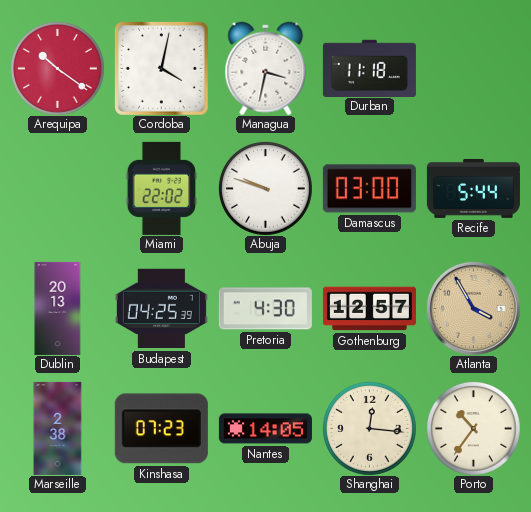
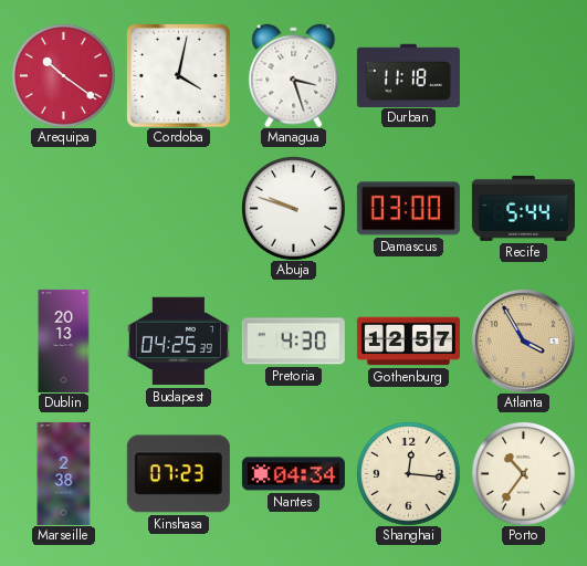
Managua: 3:32 -> 3:27 (294, 75)
Miami: 22:02 -> none (161, 188)
Nantes: 14:05 -> 04:34 (293, 474)
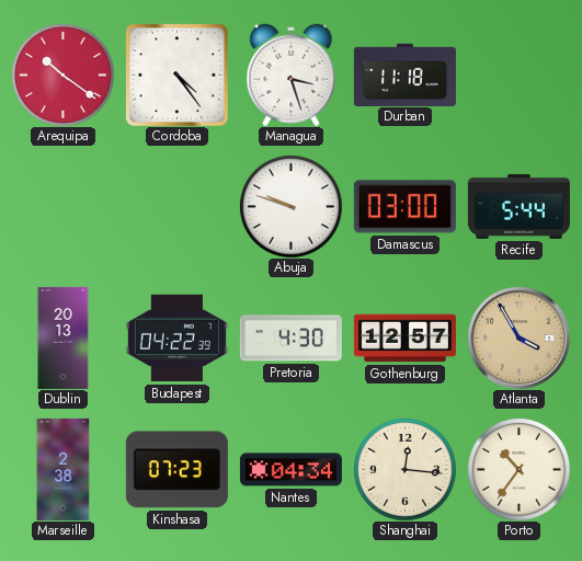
Cordoba: 4:02 -> 4:24 (178, 76)
Budapest: 04:25 -> 04:22 (176, 339)
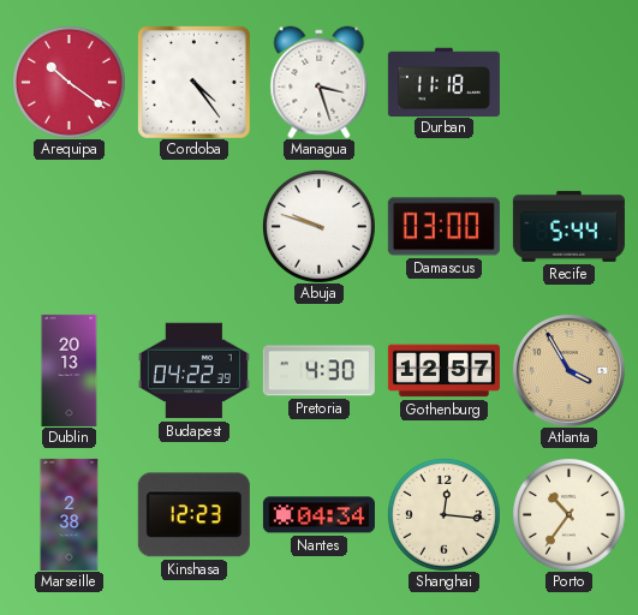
Kinshasa: 07:23 -> 12:23 (193, 515)
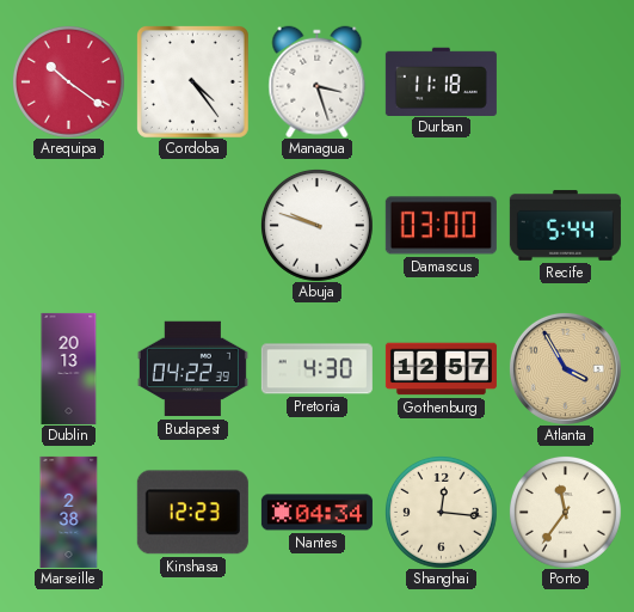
Porto: 10:36 -> 11:36 (566, 513)
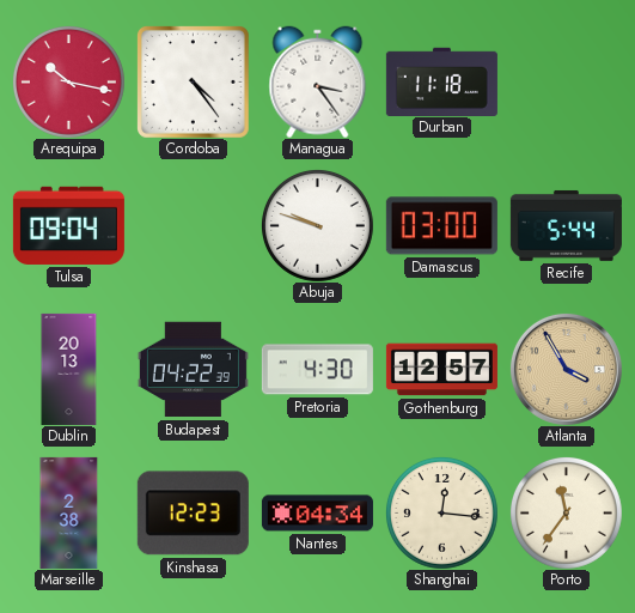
Arequipa: 10:21 -> 10:17 (69, 83)
Managua: 3:27 -> 3:24 (318, 81)
Tulsa: none -> 09:04 (68, 225)
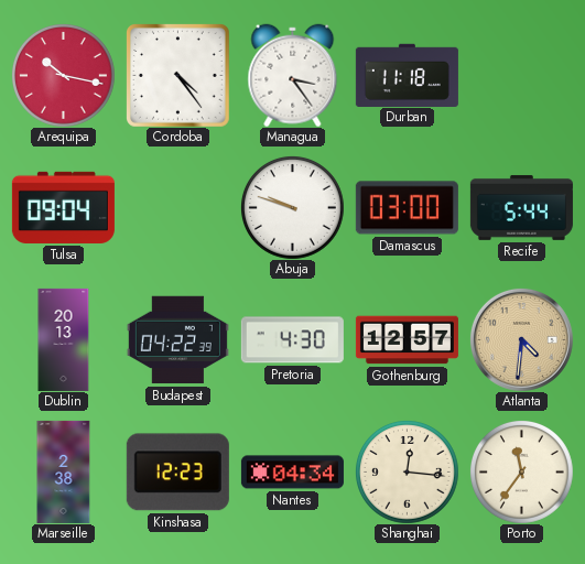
Atlanta: 3:55 -> 4:31 (521, 339)
